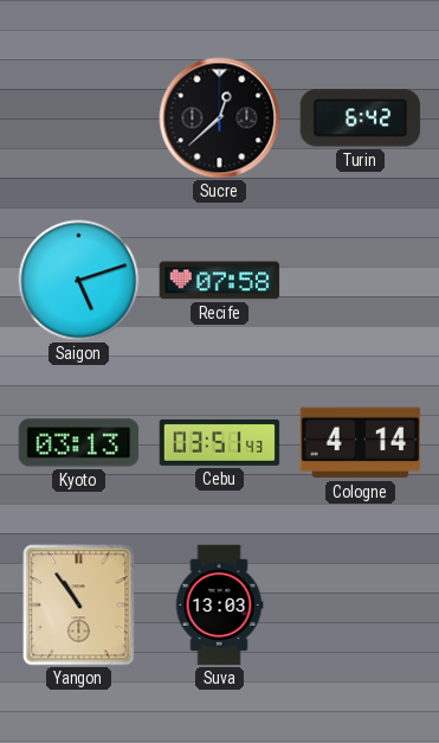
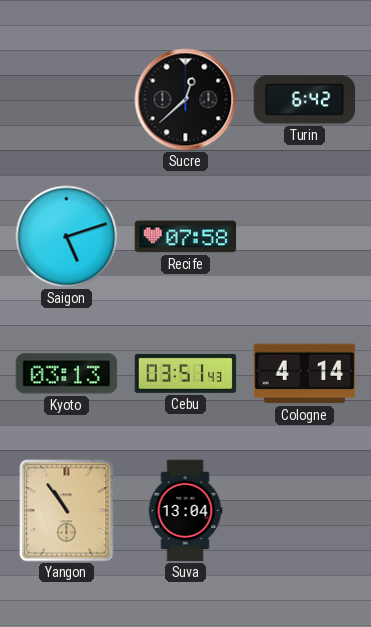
Suva: 13:03 -> 13:04 (185, 511)
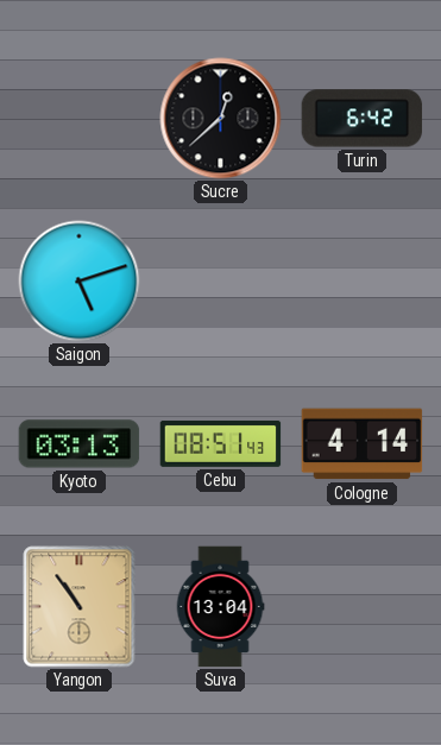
Recife: 07:58 -> none (186, 237)
Cebu: 03:51 -> 08:51 (221, 443)
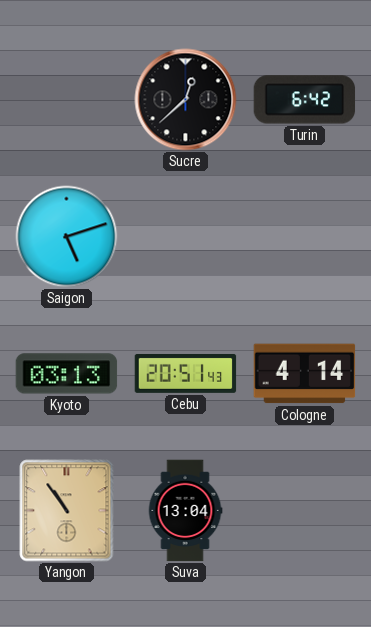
Cebu: 08:51 -> 20:51 (186, 373)
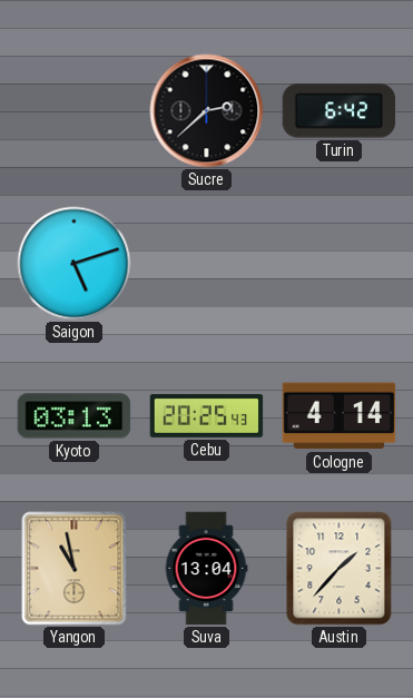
Sucre: 12:38 -> 2:38 (207, 111)
Cebu: 20:51 -> 20:25 (207, 415)
Yangon: 10:54 -> 10:58 (75, 569)
Austin: none -> 1:37 (340, 569)
